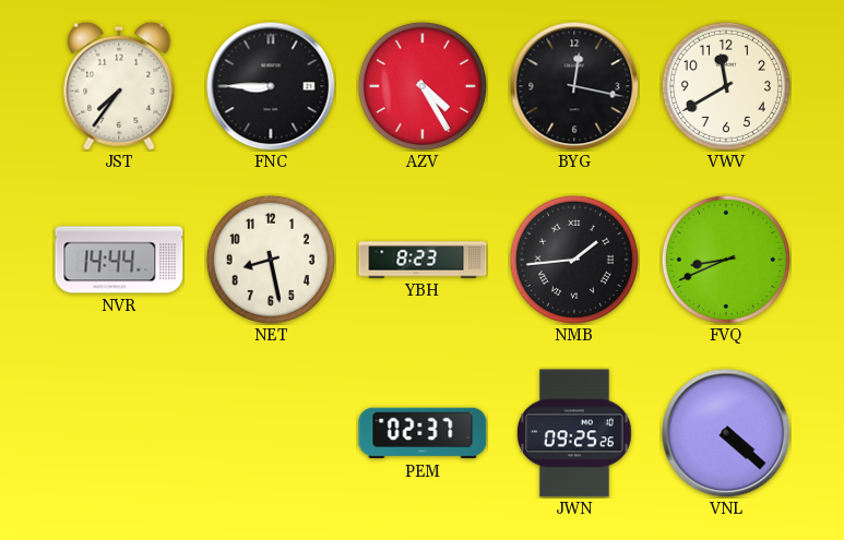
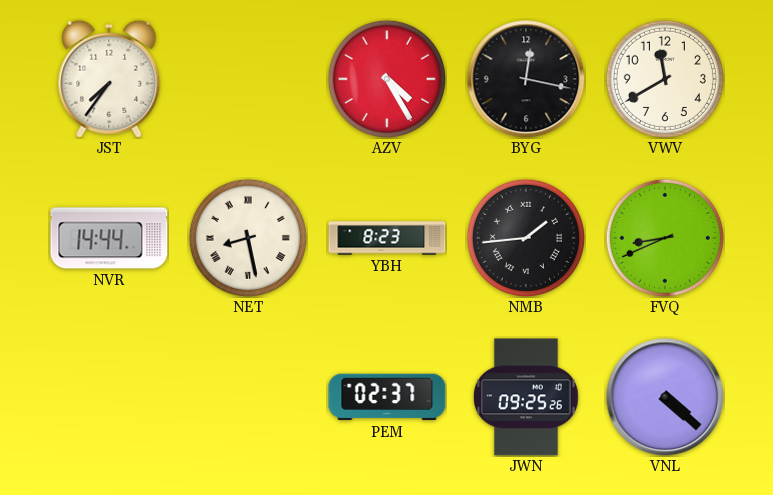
FNC: 8:45 -> none (271, 86)
NET numerals: Arabic -> Roman (248, 238)
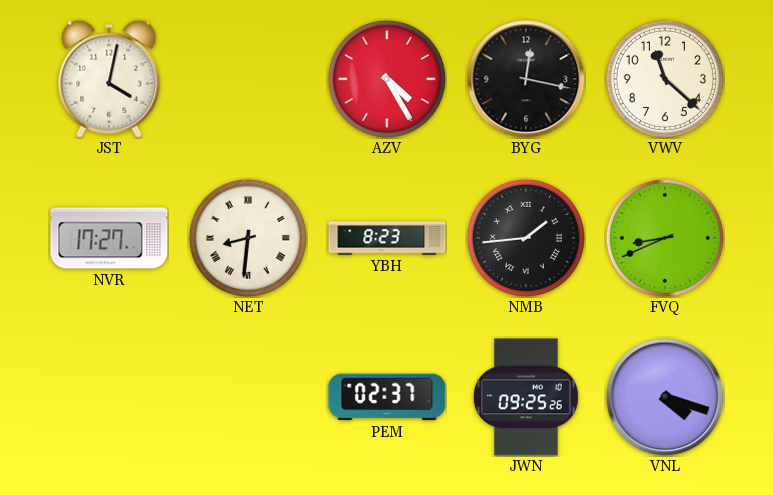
JST: 7:36 -> 4:02 (109, 79)
VWV: 11:40 -> 11:22 (665, 79)
NVR: 14:44 -> 17:27 (109, 238)
NET: 8:28 -> 8:31 (248, 238)
VNL: 4:22 -> 4:18 (665, 397)
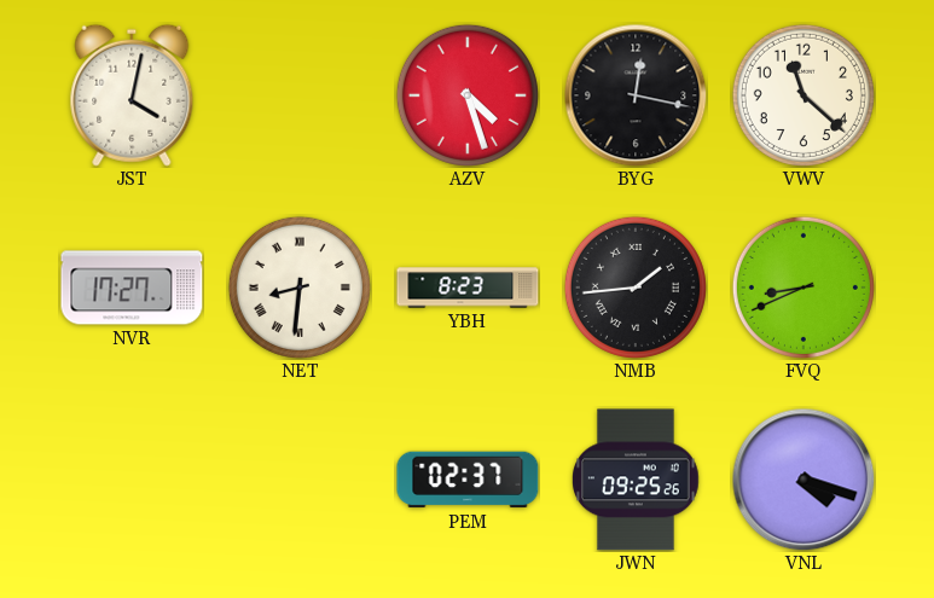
AZV: 4:25 -> 4:27 (468, 95)
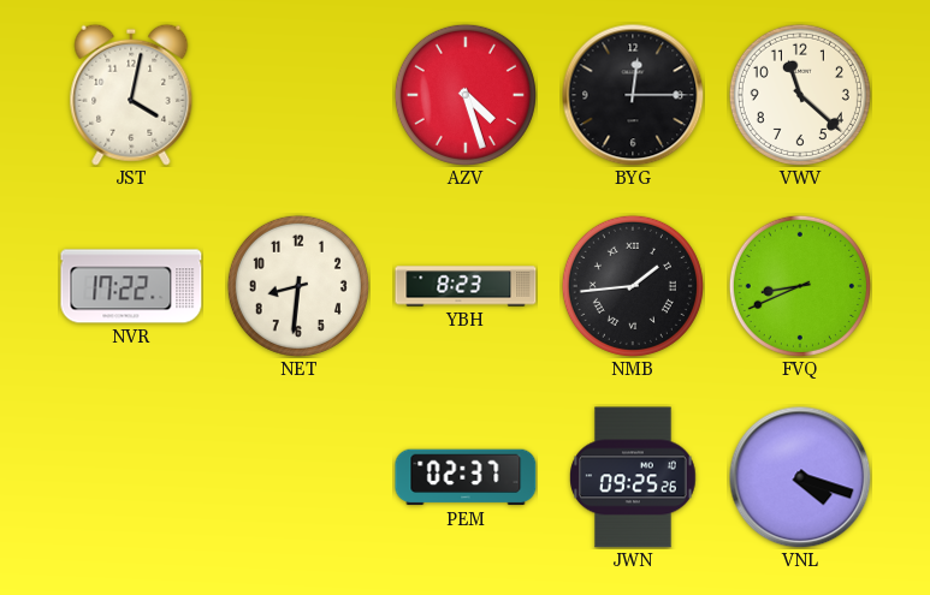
BYG: 12:17 -> 12:15 (633, 95)
NVR: 17:27 -> 17:22 (131, 286)
NET numerals: Roman -> Arabic (298, 286)
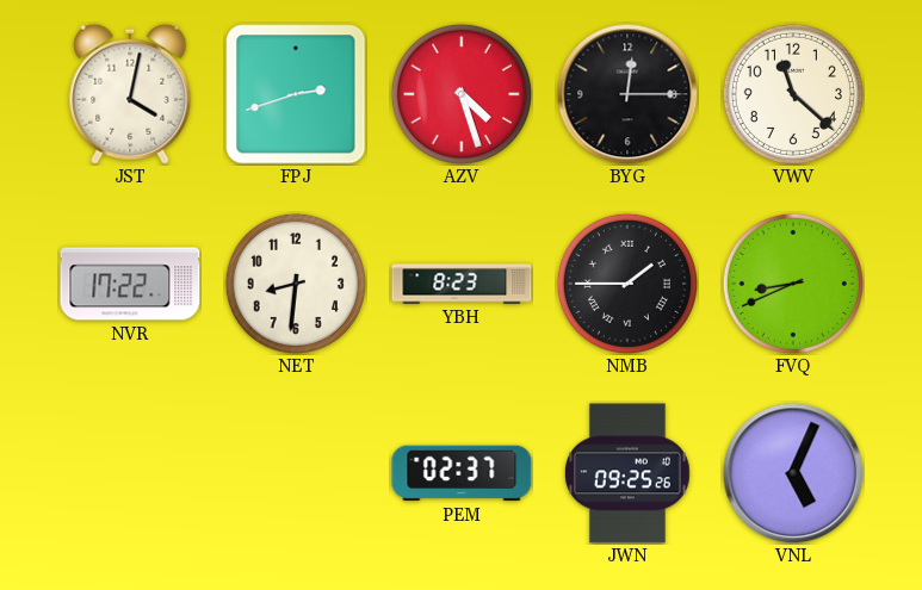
FPJ: none -> 2:42 (296, 94)
NMB: 1:44 -> 1:45 (627, 284)
VNL: 4:18 -> 5:04 (793, 473)
